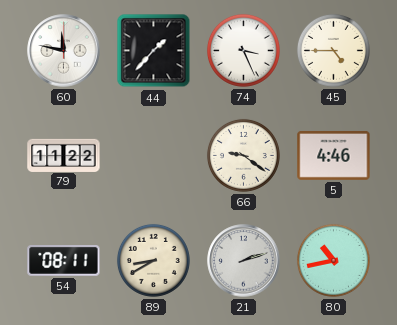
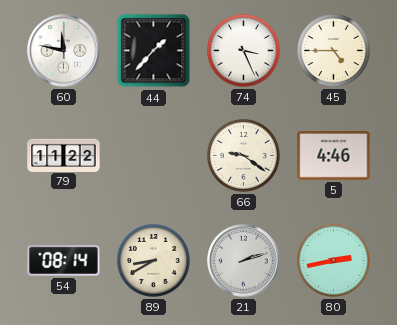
54: 08:11 -> 08:14 (64, 261)
80: 10:43 -> 2:43 (333, 260)
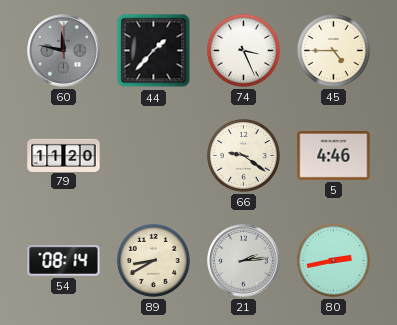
60 dial: white -> grey (64, 51)
79: 11:22 -> 11:20 (64, 155)
21: 2:12 -> 2:14 (244, 261)
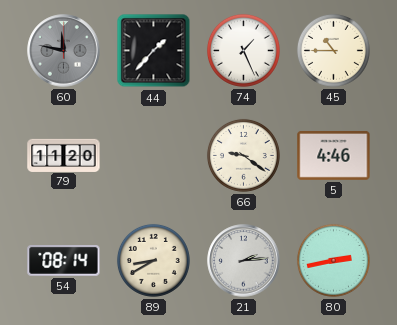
74: 3:26 -> 1:26 (243, 50)
45: 4:45 -> 10:45 (333, 50)
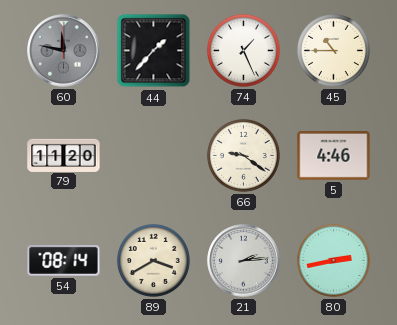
89: 8:40 -> 3:40 (153, 260)
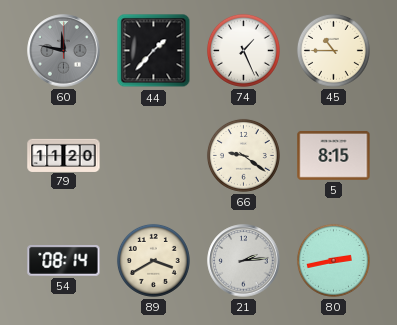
5: 4:46 -> 8:15 (334, 155)
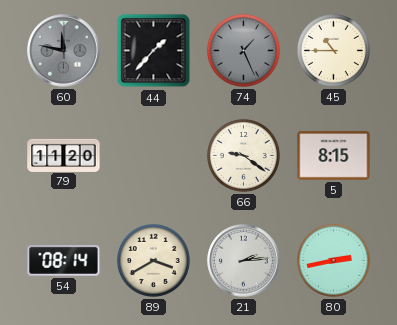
74 dial: white -> grey (243, 50)
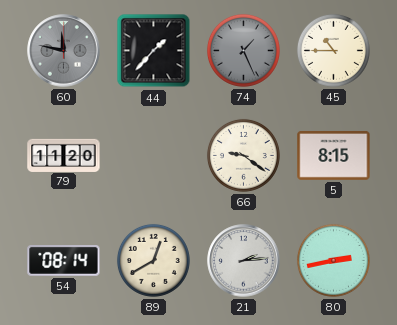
89: 3:40 -> 12:40 (153, 260)
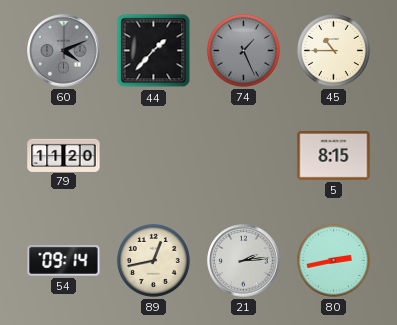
60: 11:47 -> 4:11 (64, 51)
66: 9:21 -> none (243, 155)
54: 08:14 -> 09:14 (64, 261)
89: 12:40 -> 12:43 (153, 260)
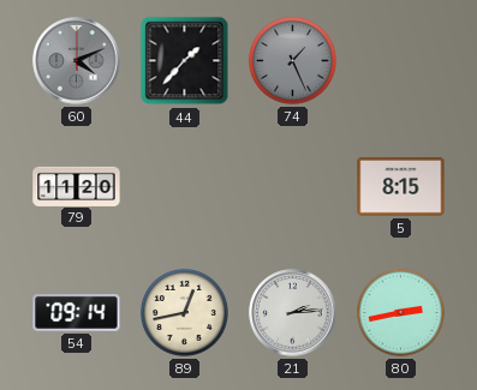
45: 10:45 -> none (333, 50)
